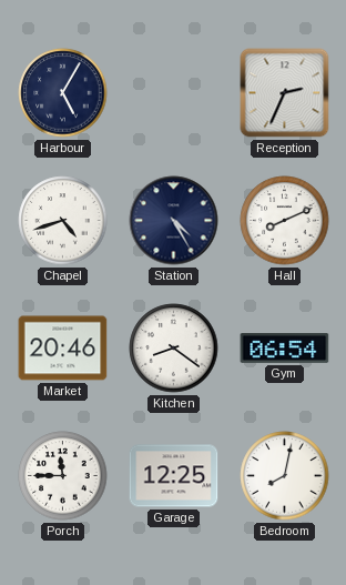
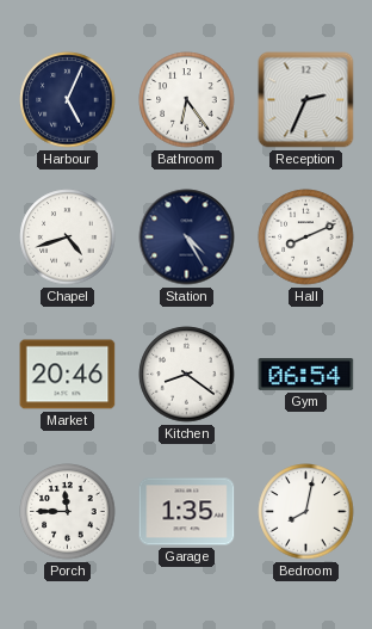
Harbour: 5:05 -> 5:04 (68, 100)
Bathroom: none -> 6:24 (187, 100)
Garage: 12:25 -> 1:35 (187, 512)
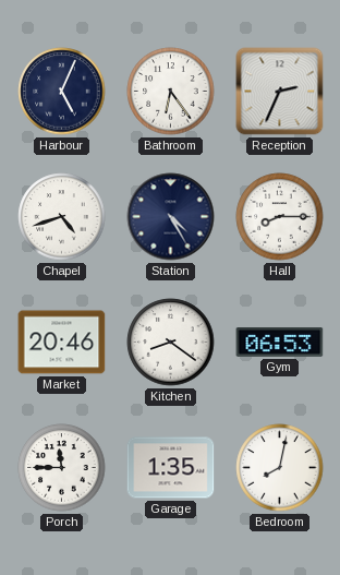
Hall: 8:11 -> 8:15 (280, 217)
Gym: 06:54 -> 06:53 (280, 343)
